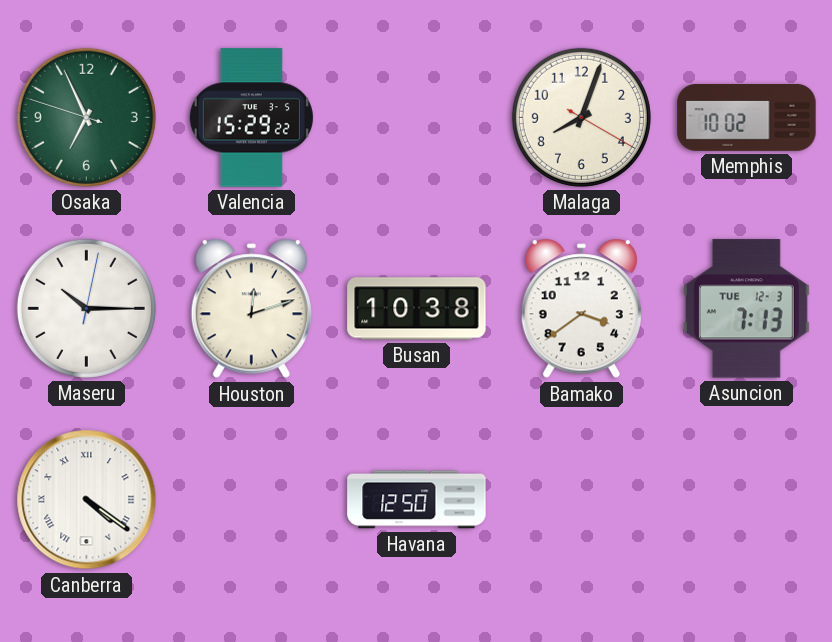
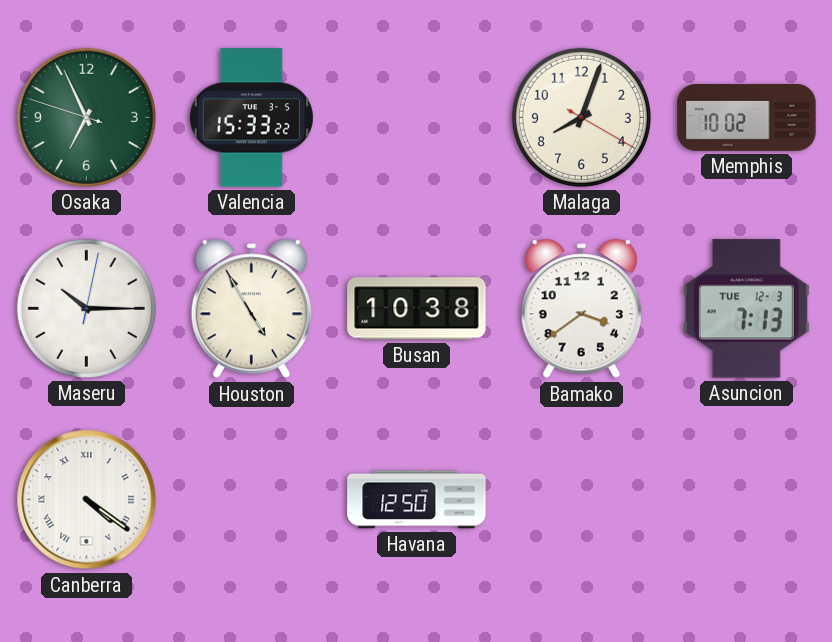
Valencia: 15:29 -> 15:33 (251, 118)
Houston: 12:12 -> 4:55 (251, 309)
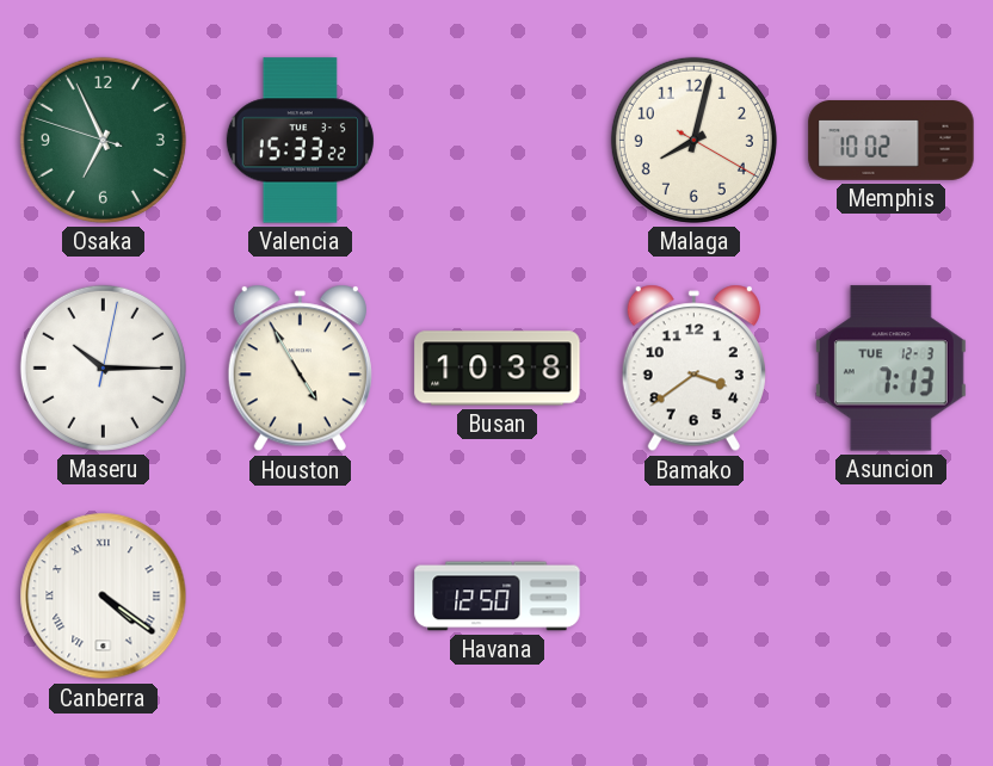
Malaga: 8:03 -> 8:02 (693, 140)
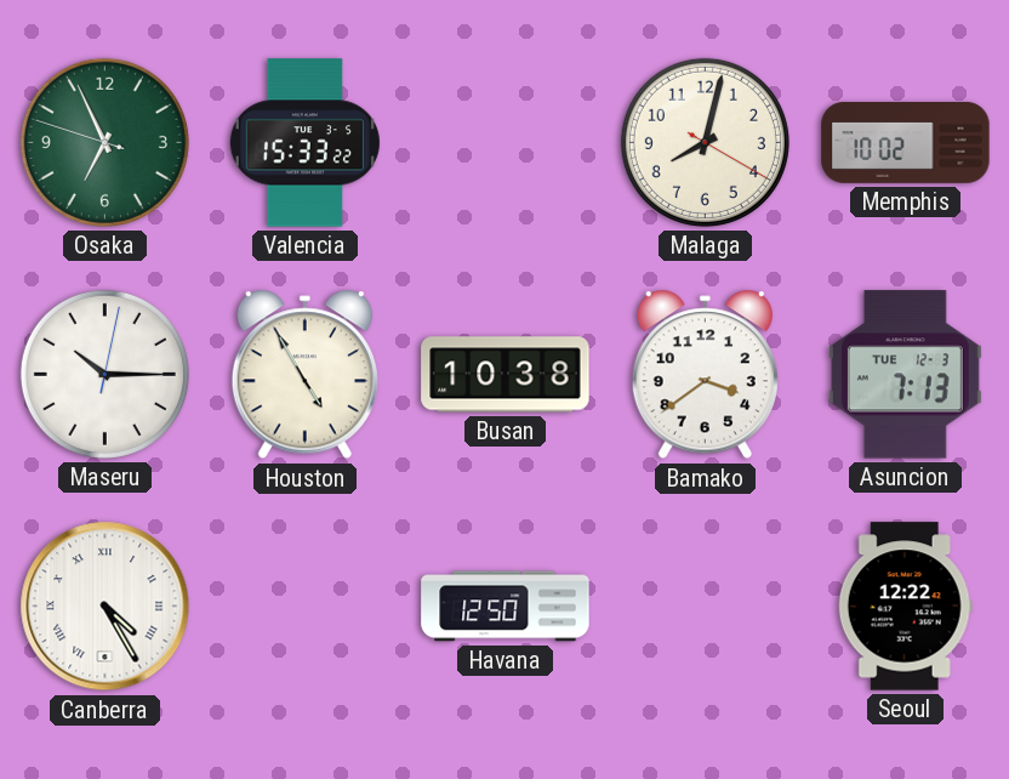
Canberra: 4:21 -> 4:25 (106, 607)
Seoul: none -> 12:22 (905, 607)
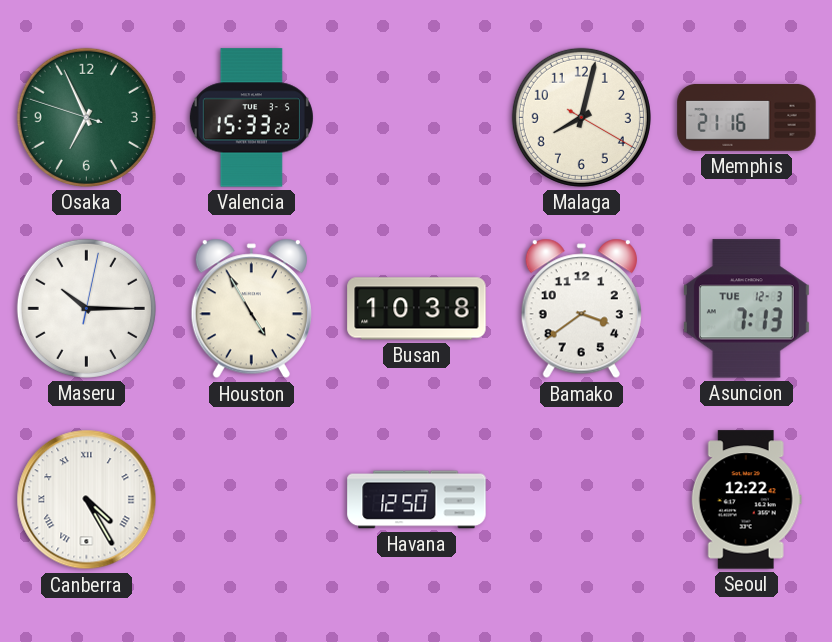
Memphis: 10:02 -> 21:16 (747, 118)
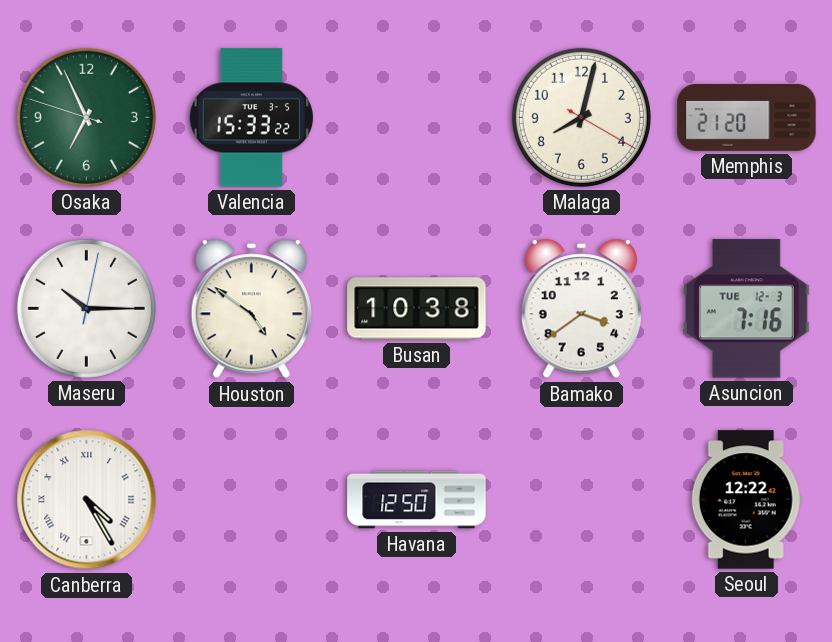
Memphis: 21:16 -> 21:20 (747, 118)
Houston: 4:55 -> 4:51 (251, 309)
Asuncion: 7:13 -> 7:16 (746, 309)
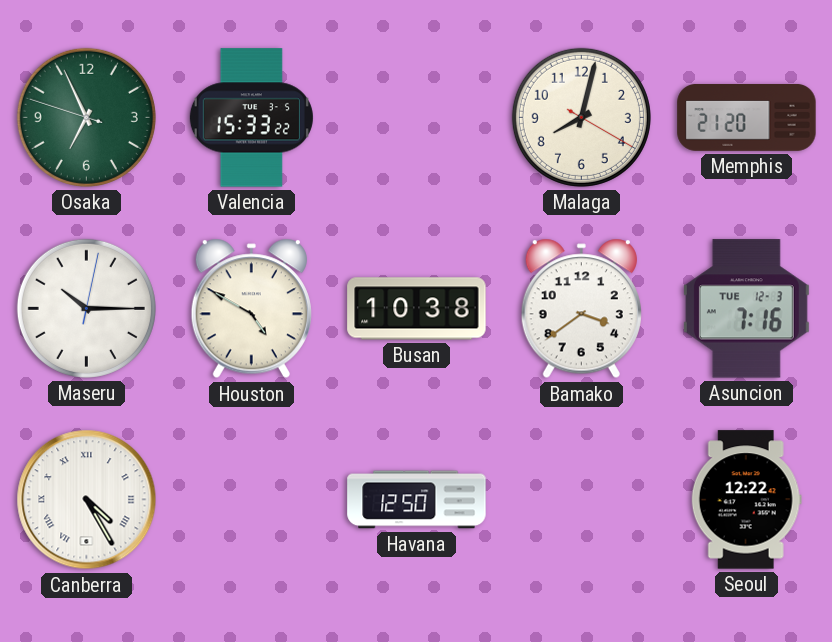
Houston: 4:51 -> 4:50 (251, 309)
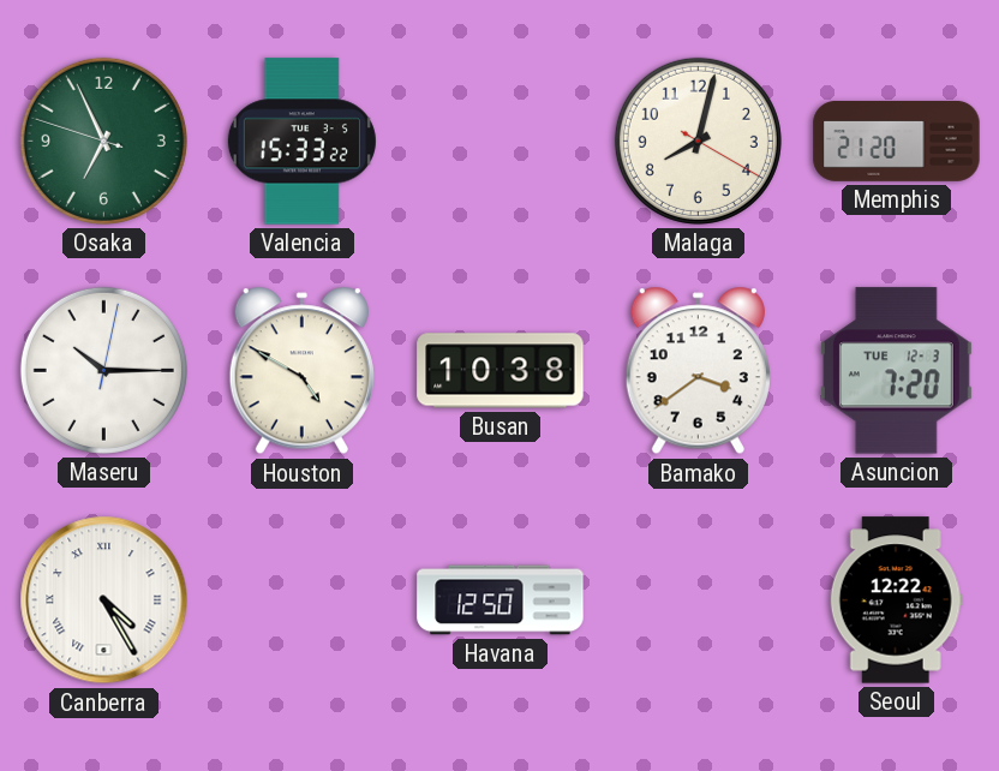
Asuncion: 7:16 -> 7:20 (896, 371)
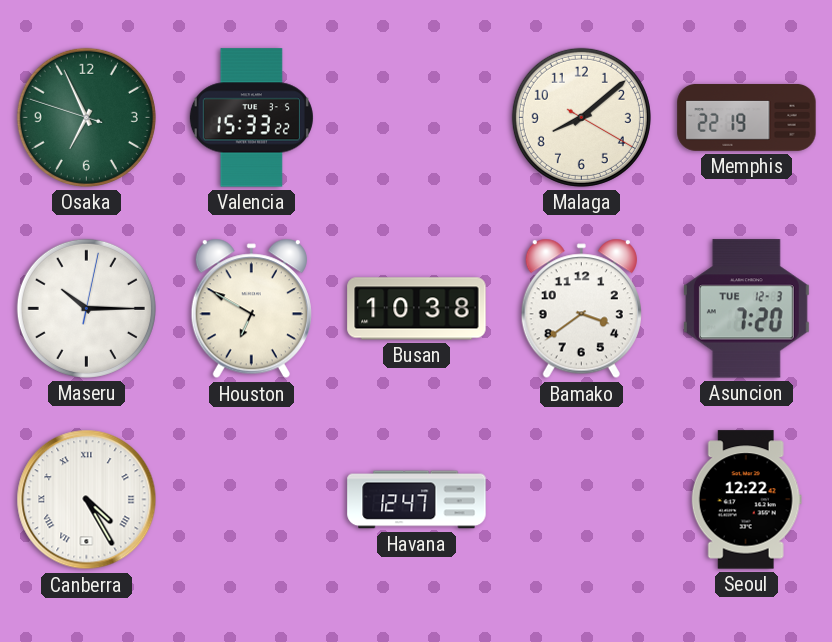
Malaga: 8:02 -> 8:08 (581, 117)
Memphis: 21:20 -> 22:19 (747, 118)
Houston: 4:50 -> 6:50 (251, 309)
Havana: 12:50 -> 12:47 (417, 500)
